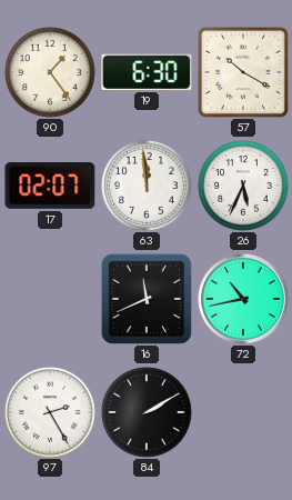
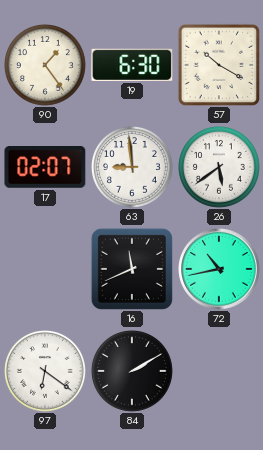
63: 11:59 -> 8:59 (133, 168)
26: 5:34 -> 5:39 (220, 168)
97: 2:25 -> 6:21 (46, 372)
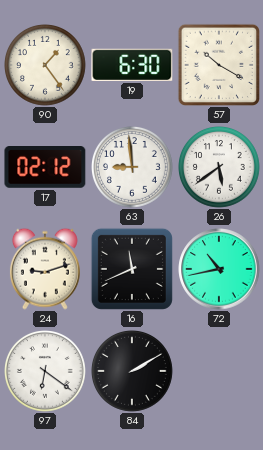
17: 02:07 -> 02:12 (45, 168)
24: none -> 9:12 (45, 269)
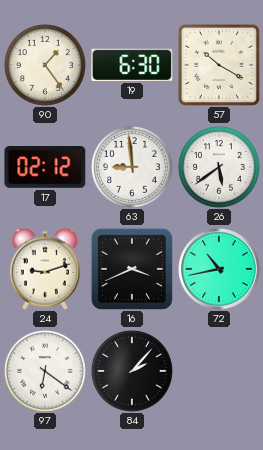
16: 11:41 -> 3:41 (132, 269)
84: 2:10 -> 2:07 (133, 372)
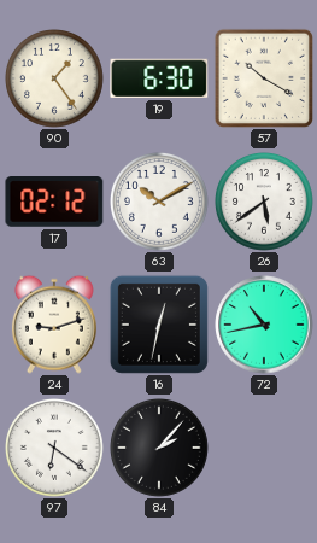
63: 8:59 -> 10:10 (160, 203)
16: 3:41 -> 12:32 (159, 325)
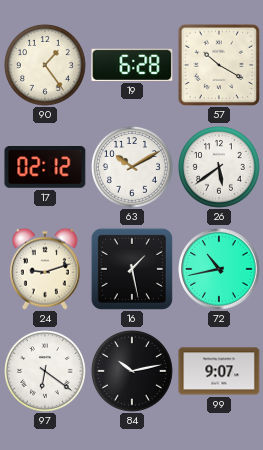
19: 6:30 -> 6:28 (132, 65)
16: 12:32 -> 1:28 (132, 269)
84: 2:07 -> 10:13 (133, 372)
99: none -> 9:07 (219, 371)
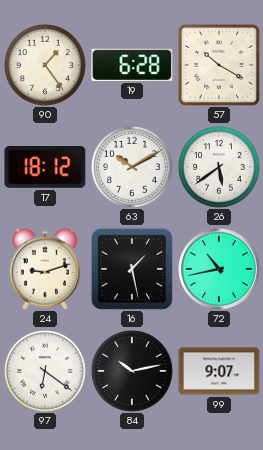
17: 02:12 -> 18:12 (45, 168)
